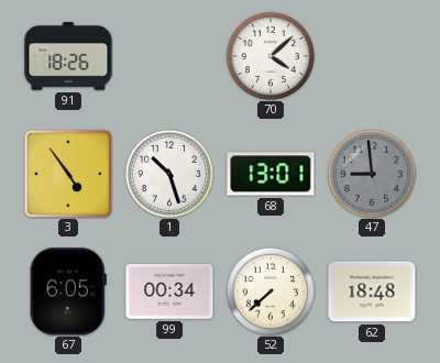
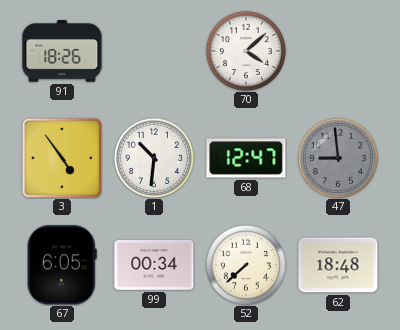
1: 10:27 -> 10:31 (154, 158)
68: 13:01 -> 12:47 (246, 158)
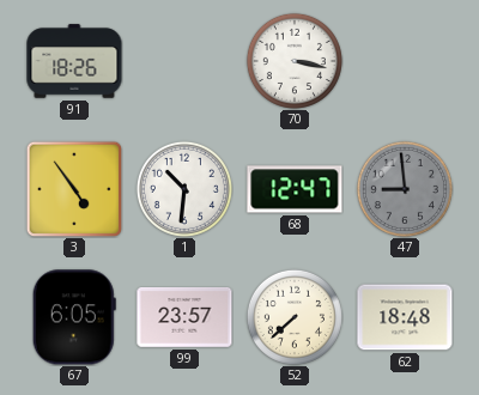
70: 4:08 -> 3:17 (295, 61)
99: 00:34 -> 23:57 (184, 318)
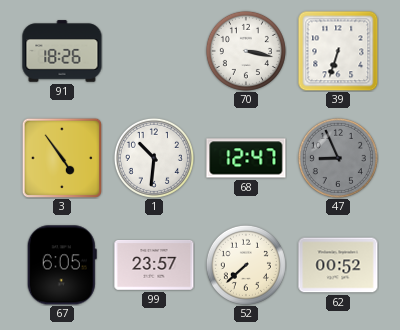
39: none -> 6:33 (338, 51)
47: 8:59 -> 8:56 (338, 158)
62: 18:48 -> 00:52 (338, 265)
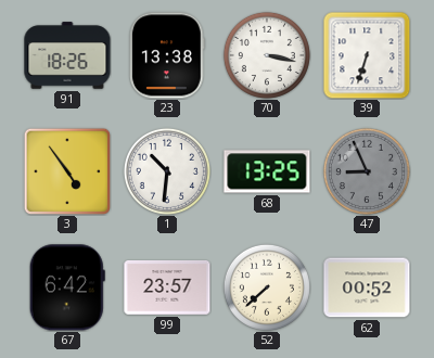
23: none -> 13:38 (168, 55)
68: 12:47 -> 13:25 (267, 171)
67: 6:05 -> 6:42 (67, 287)
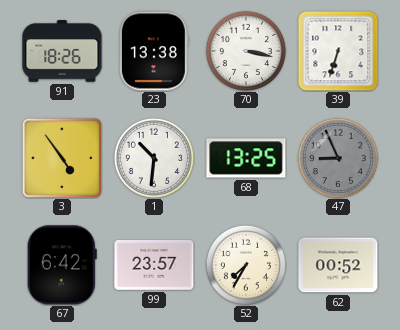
52: 7:38 -> 7:35 (246, 265)
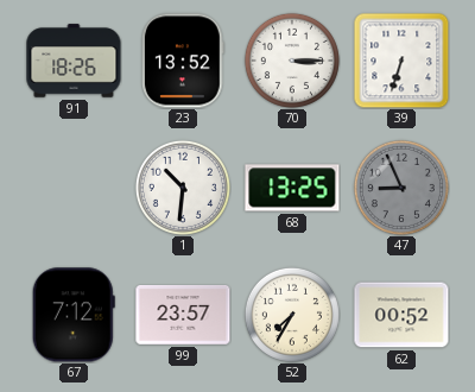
23: 13:38 -> 13:52 (184, 61)
70: 3:17 -> 3:15 (292, 61)
3: 4:54 -> none (61, 157)
67: 6:42 -> 7:12 (74, 315)
